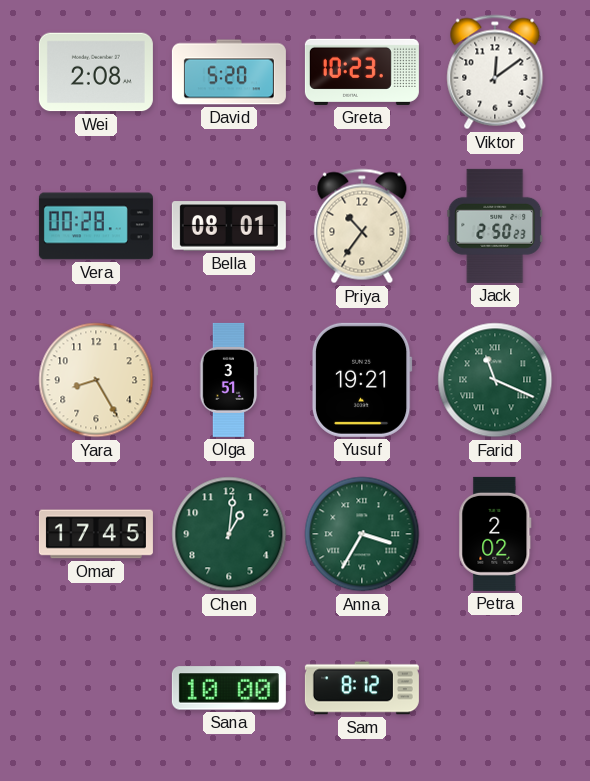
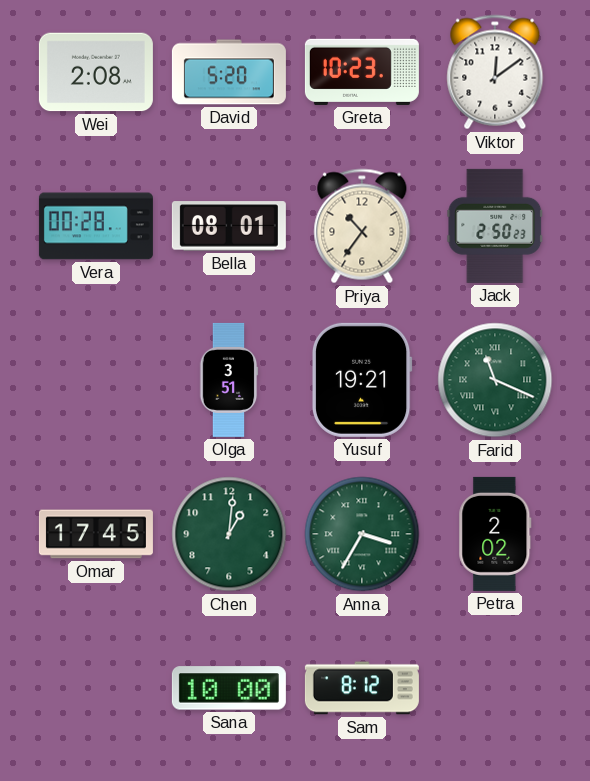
Yara: 8:25 -> none (96, 380)
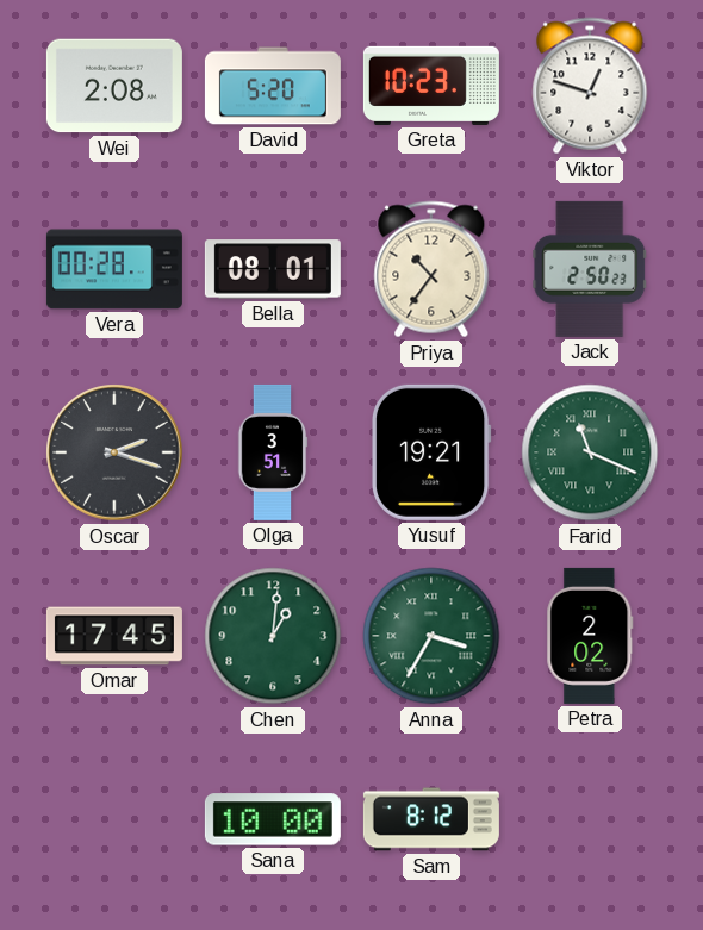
Viktor: 12:09 -> 12:48 (590, 86)
Oscar: none -> 2:18 (114, 452)
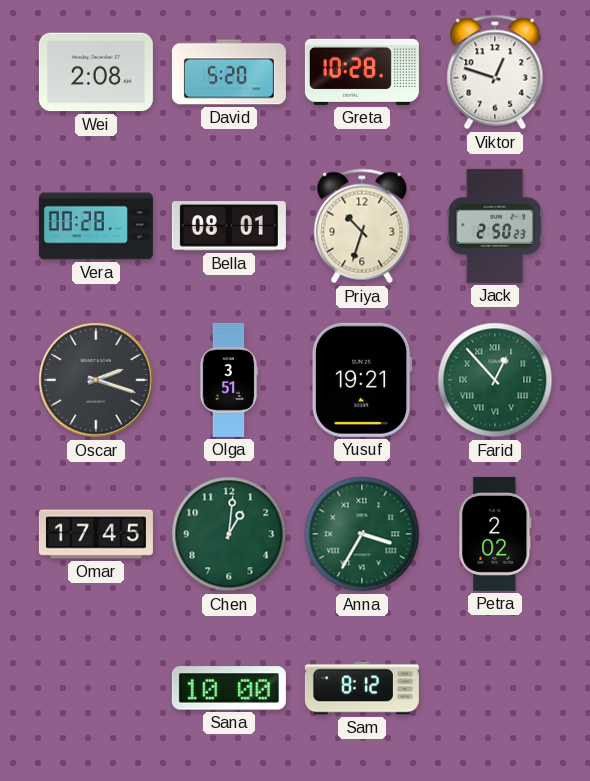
Greta: 10:23 -> 10:28 (362, 72)
Priya: 10:36 -> 10:33 (362, 226)
Farid: 11:19 -> 12:53 (495, 380)
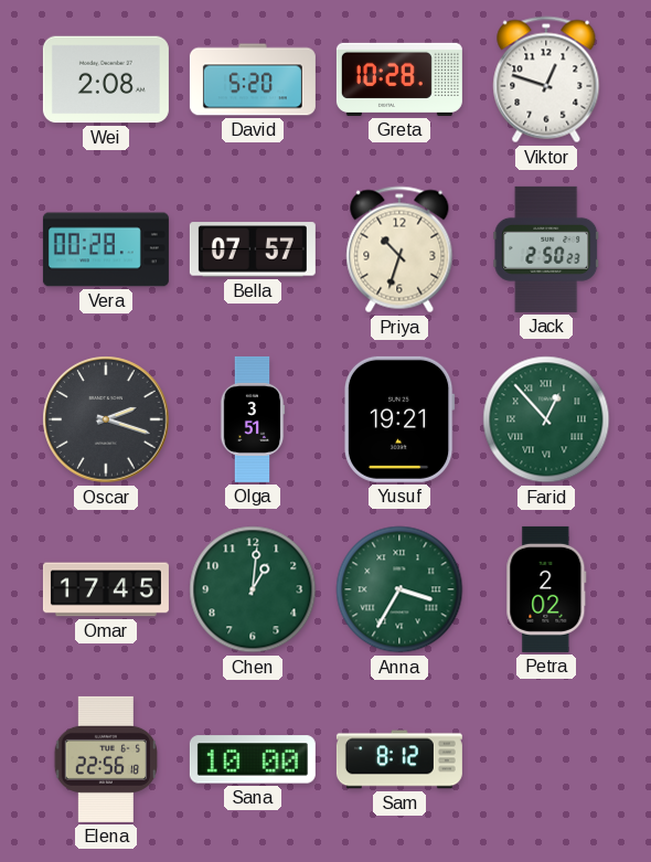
Bella: 08:01 -> 07:57 (253, 249)
Elena: none -> 22:56 (106, 759)
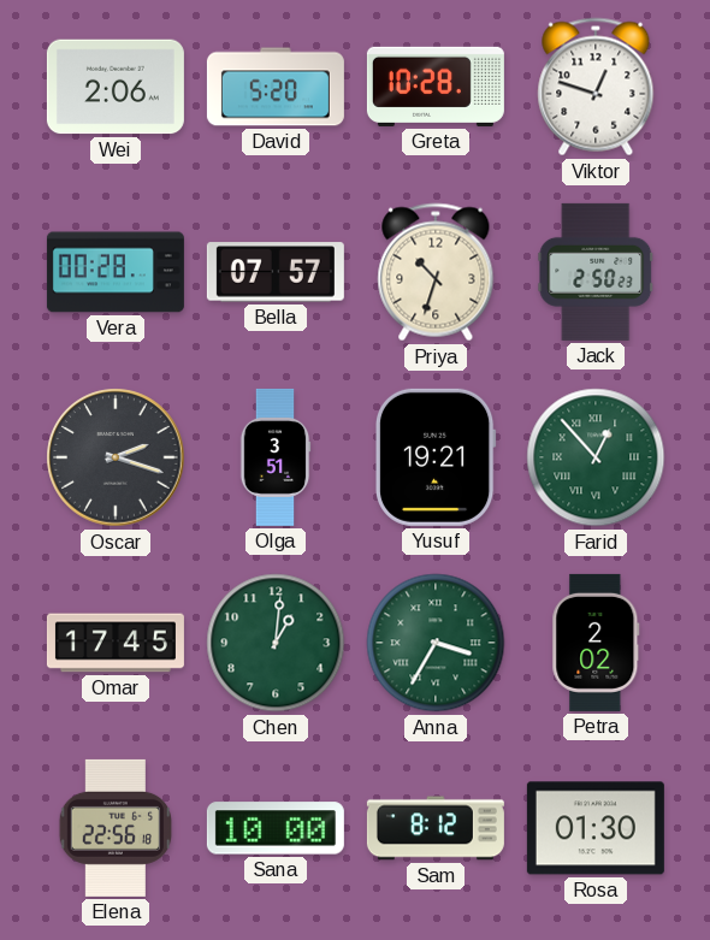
Wei: 2:08 -> 2:06 (116, 87)
Rosa: none -> 01:30 (596, 828)
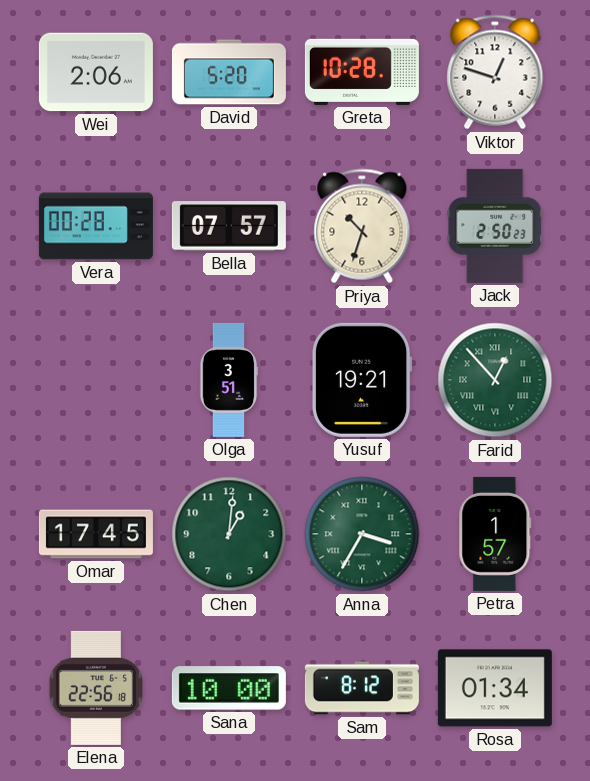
Oscar: 2:18 -> none (116, 457)
Petra: 2:02 -> 1:57 (495, 534)
Rosa: 01:30 -> 01:34 (495, 688)
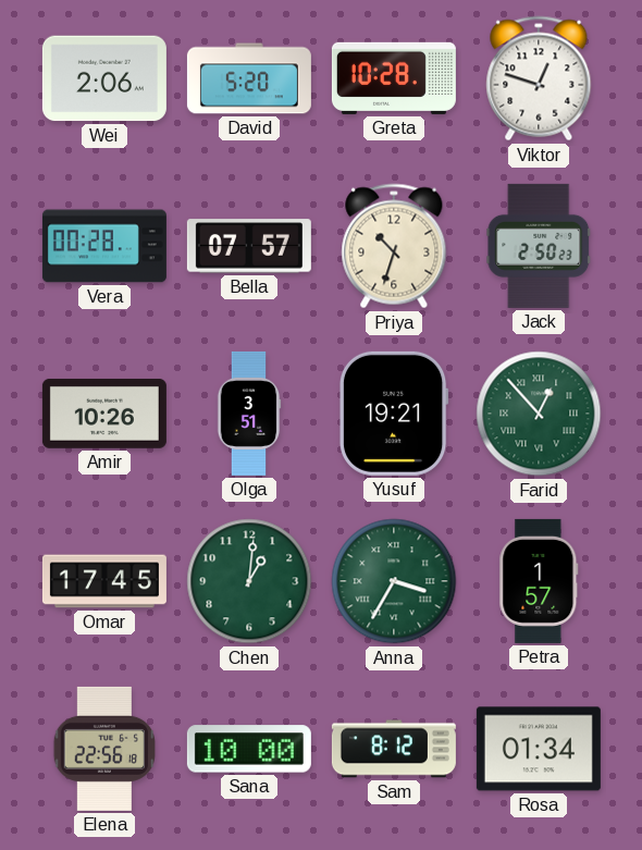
Amir: none -> 10:26 (104, 414)
